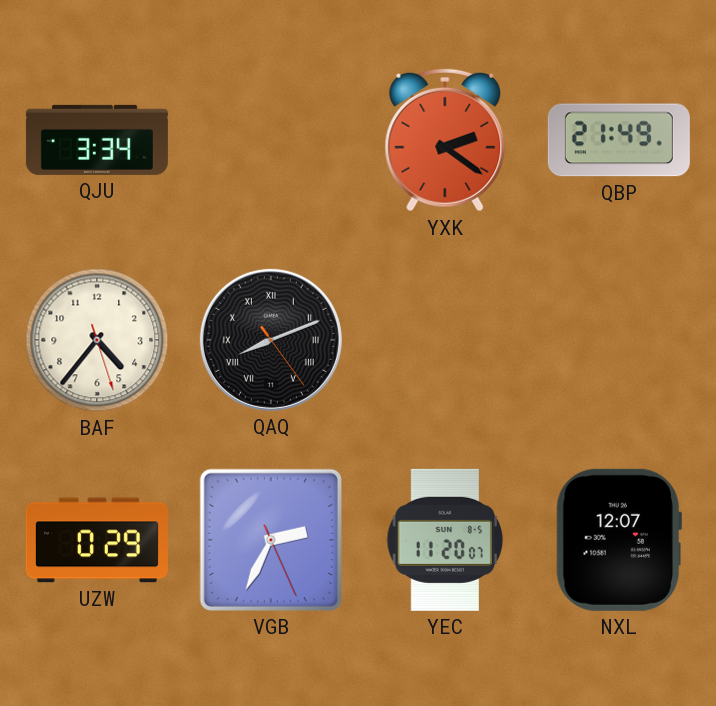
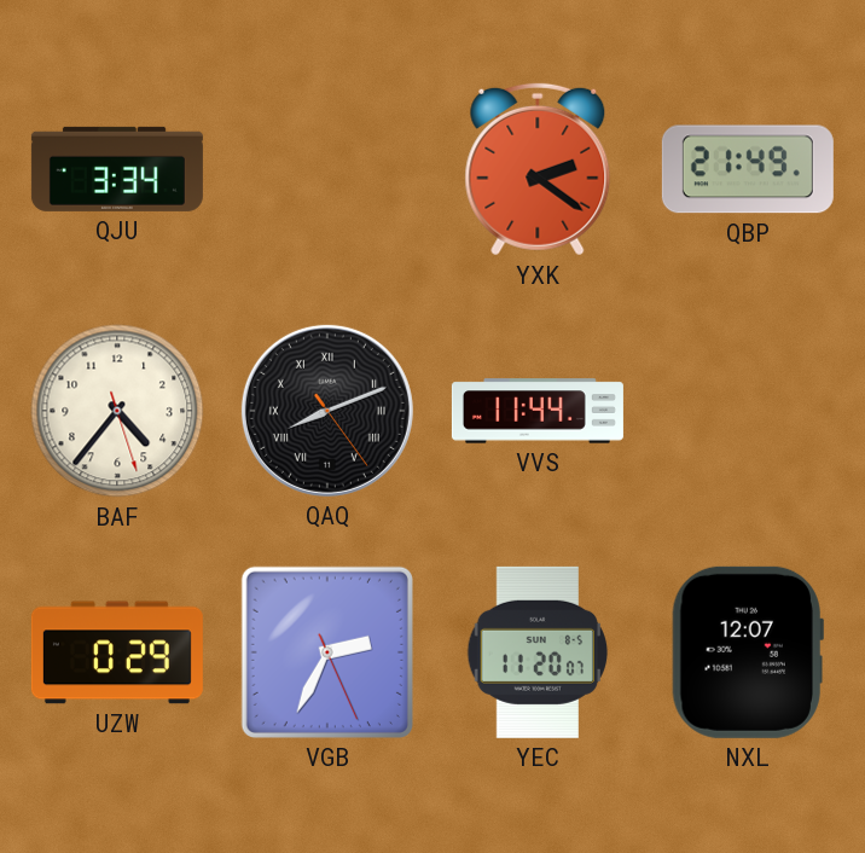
VVS: none -> 11:44 (538, 411)
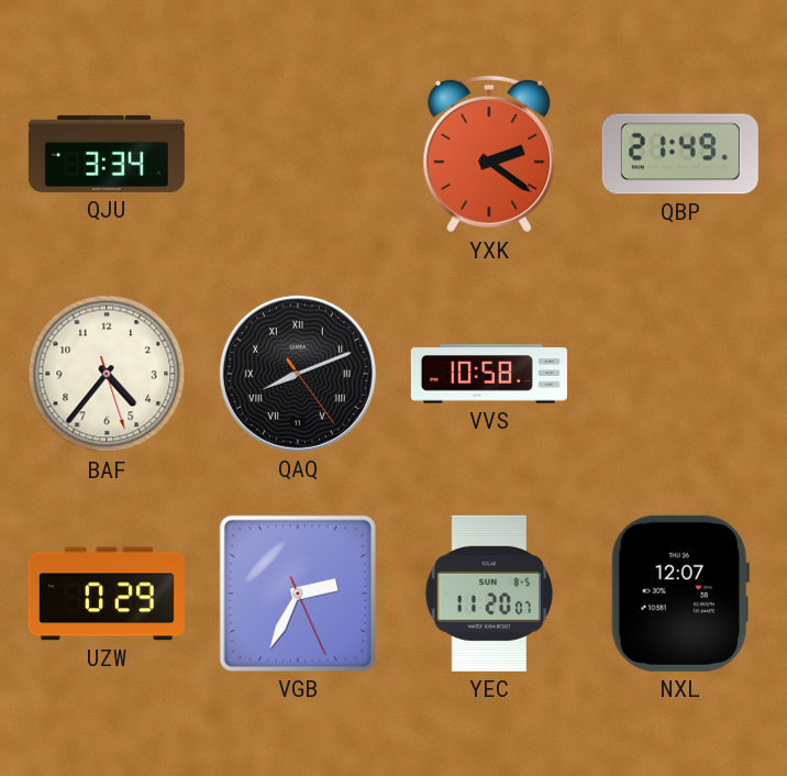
VVS: 11:44 -> 10:58 (489, 374)
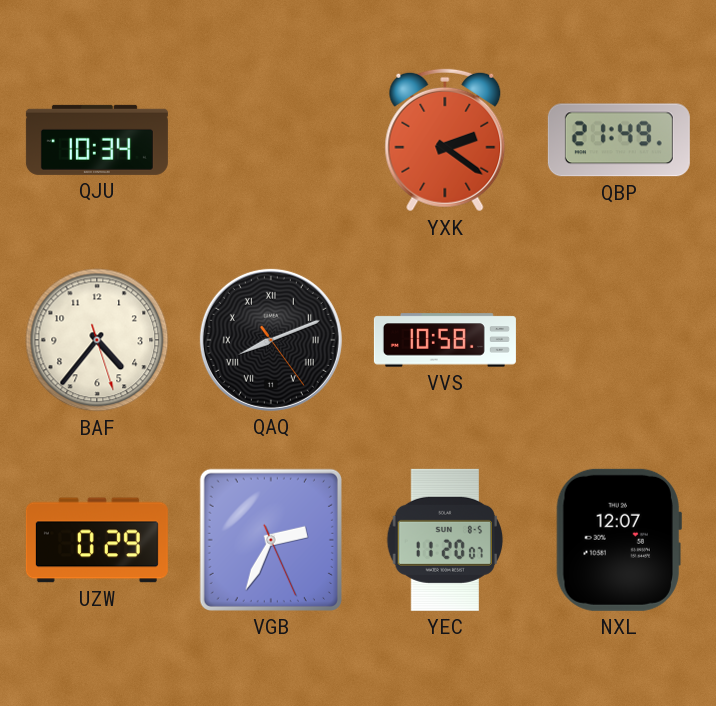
QJU: 3:34 -> 10:34 (97, 140)
